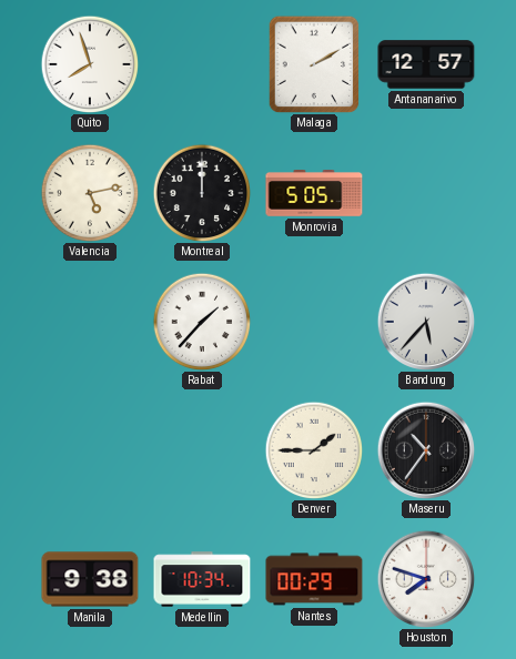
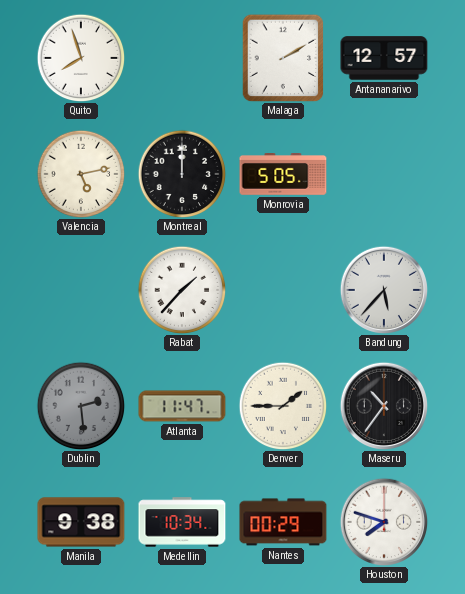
Dublin: none -> 2:29 (81, 406)
Atlanta: none -> 11:47 (182, 406)
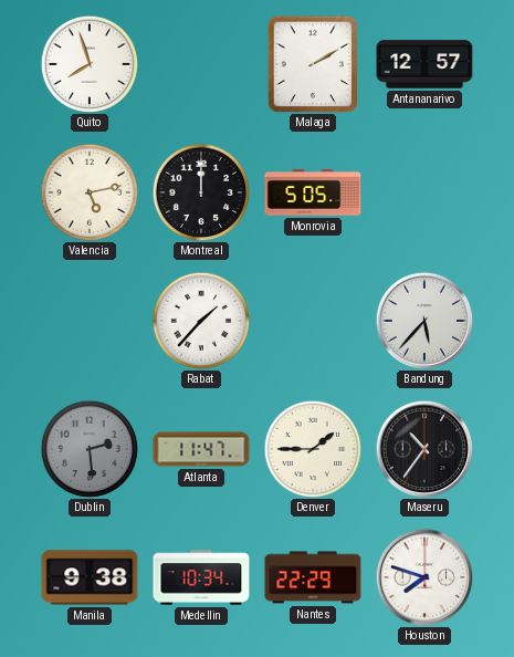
Nantes: 00:29 -> 22:29 (313, 577)
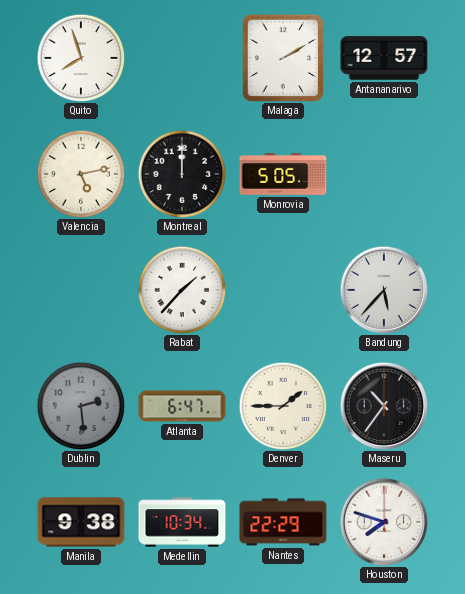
Atlanta: 11:47 -> 6:47 (182, 406)
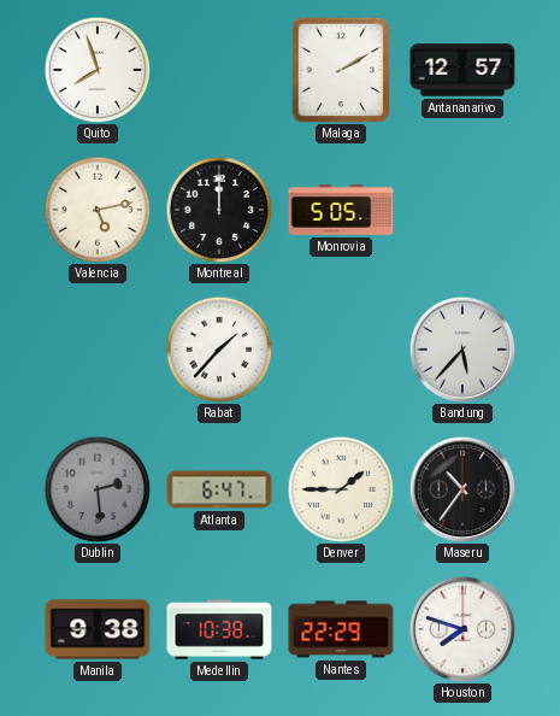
Medellin: 10:34 -> 10:38 (219, 629)
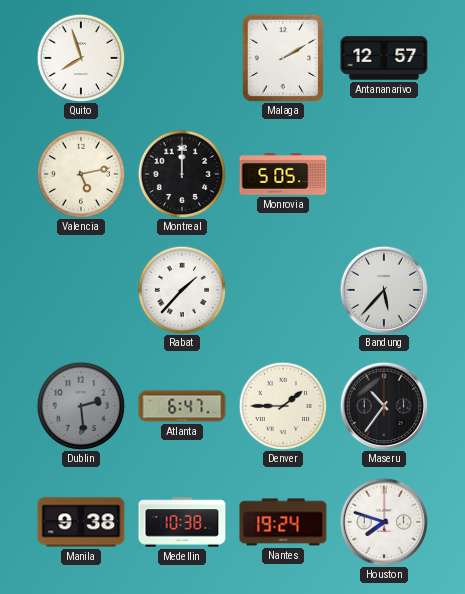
Nantes: 22:29 -> 19:24 (283, 522)
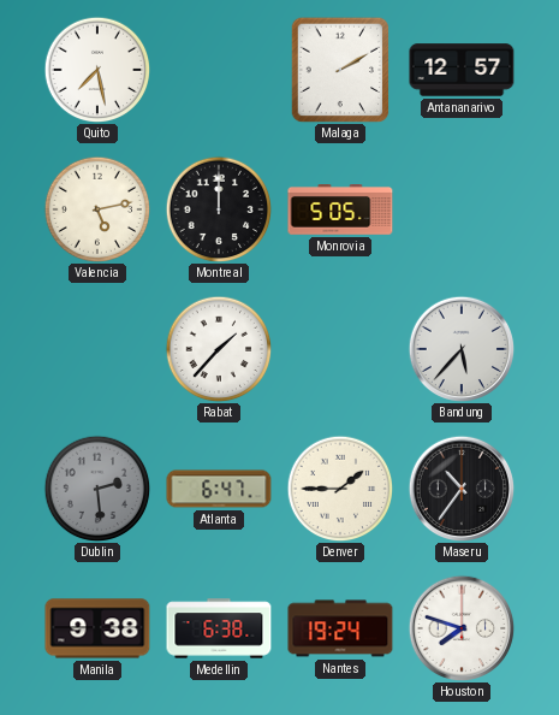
Quito: 7:57 -> 7:28 (97, 70)
Medellin: 10:38 -> 6:38 (219, 628)
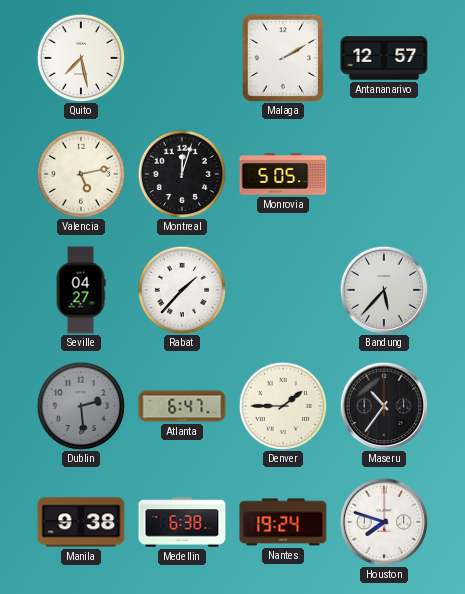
Montreal: 12:00 -> 12:03 (182, 174)
Seville: none -> 04:27 (81, 290)
